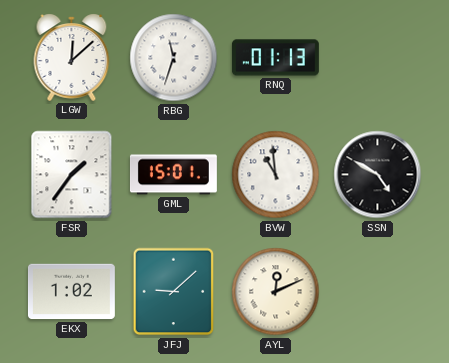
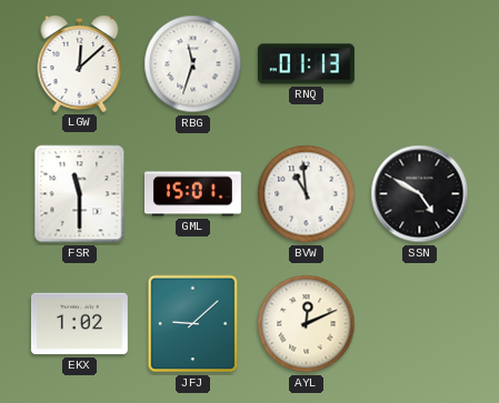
FSR: 1:36 -> 11:30 (80, 194)
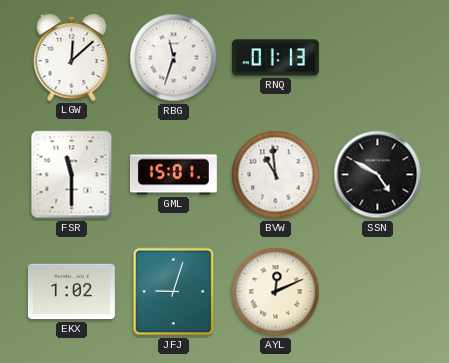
JFJ: 9:08 -> 9:03 (174, 292)
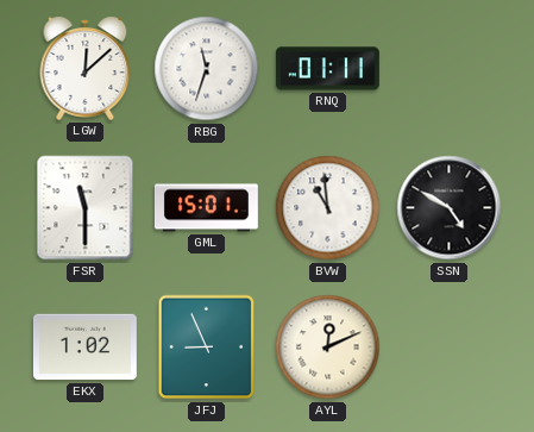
RNQ: 01:13 -> 01:11 (327, 69)
JFJ: 9:03 -> 8:56 (207, 348)
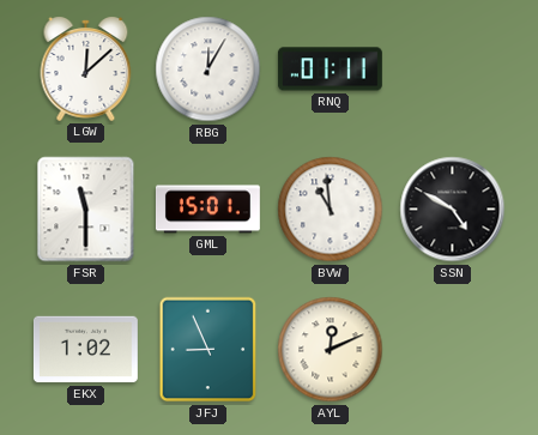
RBG: 11:33 -> 12:05 (208, 70)
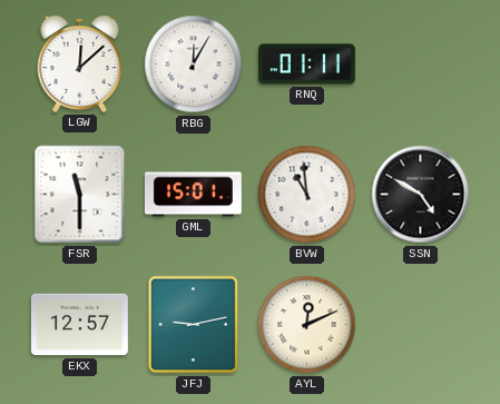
EKX: 1:02 -> 12:57 (79, 325)
JFJ: 8:56 -> 9:13 (194, 325)
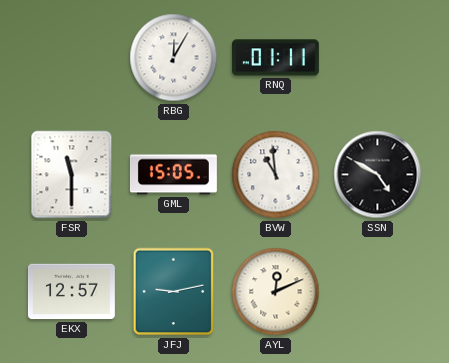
LGW: 12:08 -> none (80, 63)
GML: 15:01 -> 15:05 (173, 175)
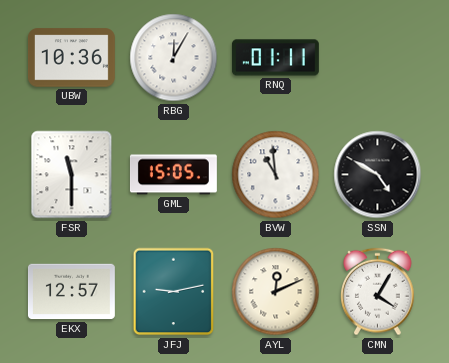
UBW: none -> 10:36 (71, 58)
CMN: none -> 4:05 (378, 292)
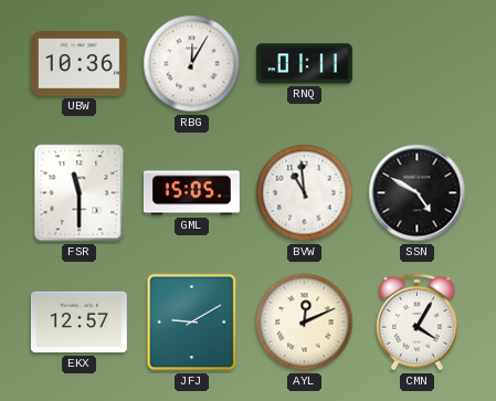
JFJ: 9:13 -> 9:10 (192, 323)
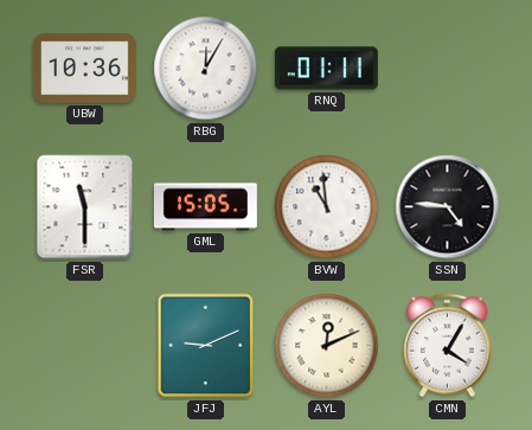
SSN: 4:50 -> 4:46 (448, 207)
EKX: 12:57 -> none (78, 323)
JFJ: 9:10 -> 9:11 (206, 346)
